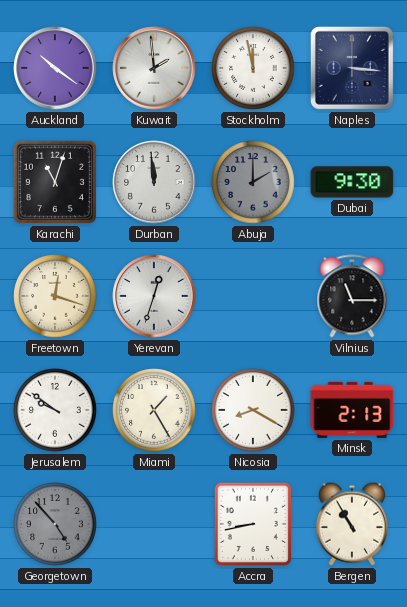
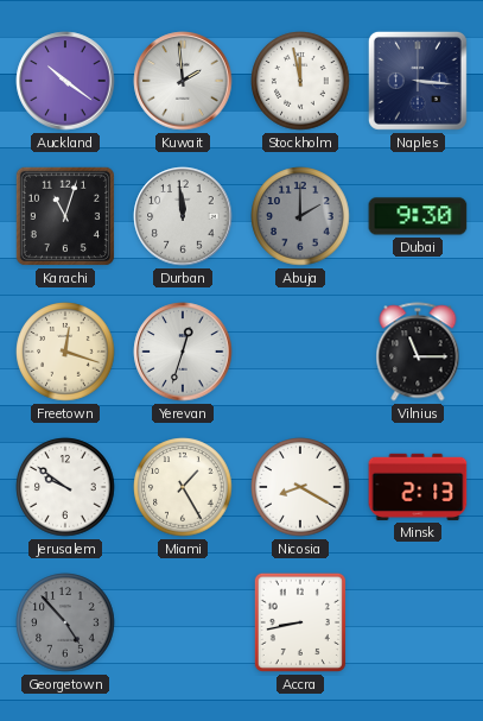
Bergen: 10:55 -> none (352, 524)
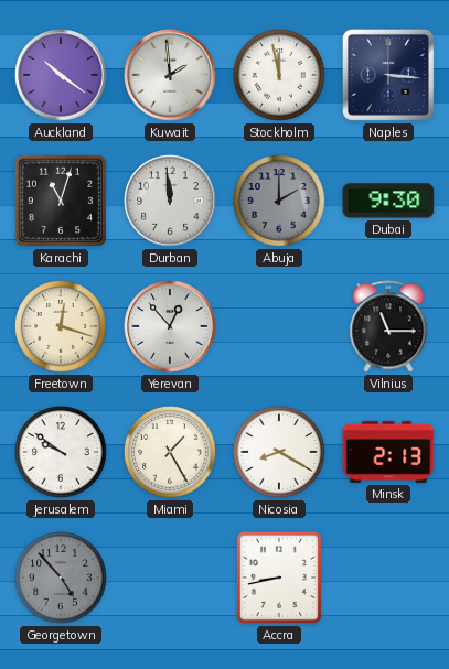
Yerevan: 12:33 -> 12:53 (170, 326)
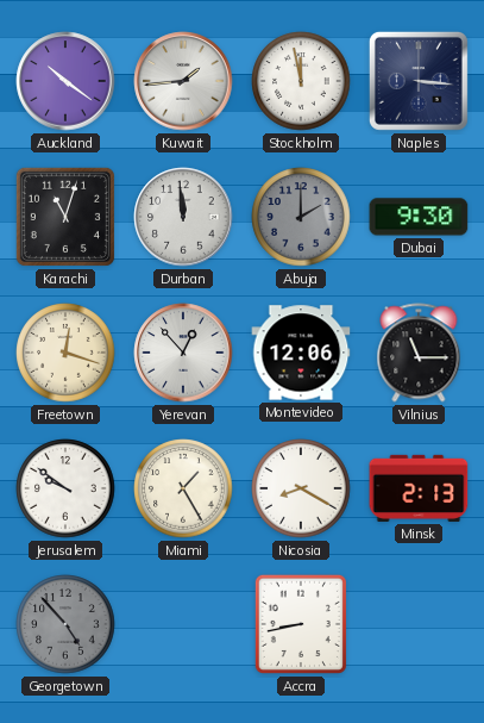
Kuwait: 1:59 -> 1:44 (183, 81)
Montevideo: none -> 12:06 (301, 353)
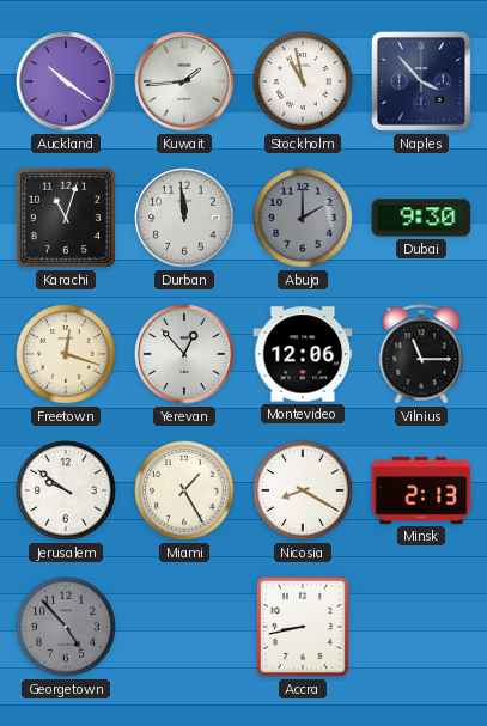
Stockholm: 11:58 -> 10:58 (303, 81)
Naples: 3:16 -> 3:53 (421, 81)
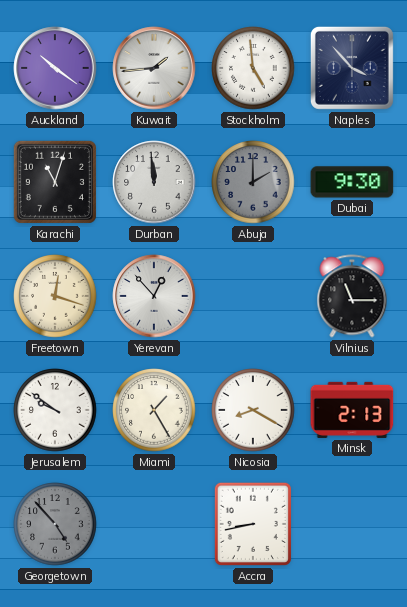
Stockholm: 10:58 -> 4:59 (253, 68)
Montevideo: 12:06 -> none (303, 354)
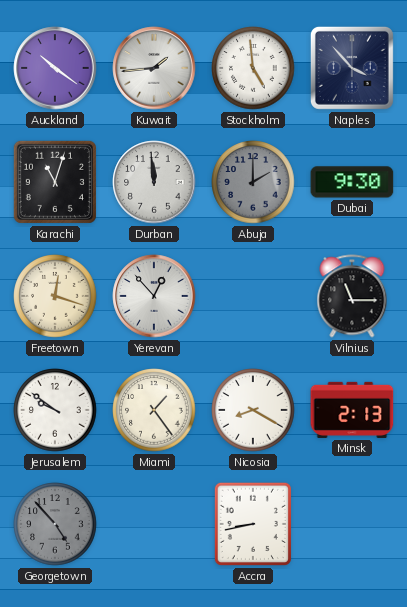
Miami: 1:25 -> 1:24 (154, 410)
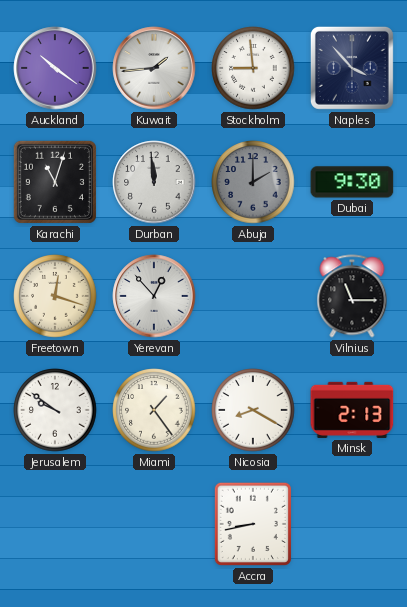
Stockholm: 4:59 -> 8:59 (253, 68)
Georgetown: 4:53 -> none (55, 524)
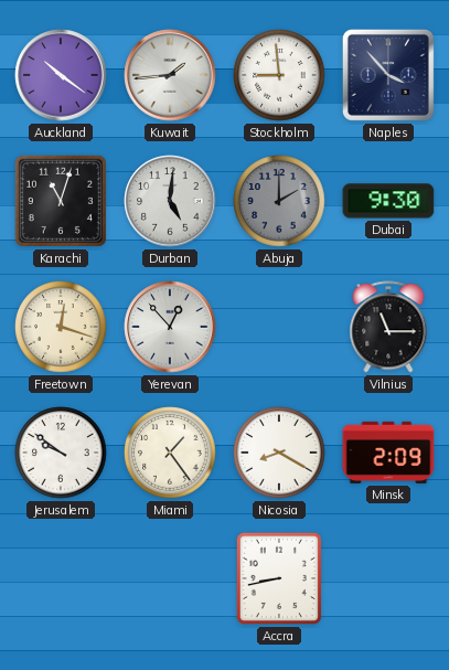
Durban: 11:59 -> 5:01 (170, 201)
Minsk: 2:13 -> 2:09 (388, 453)
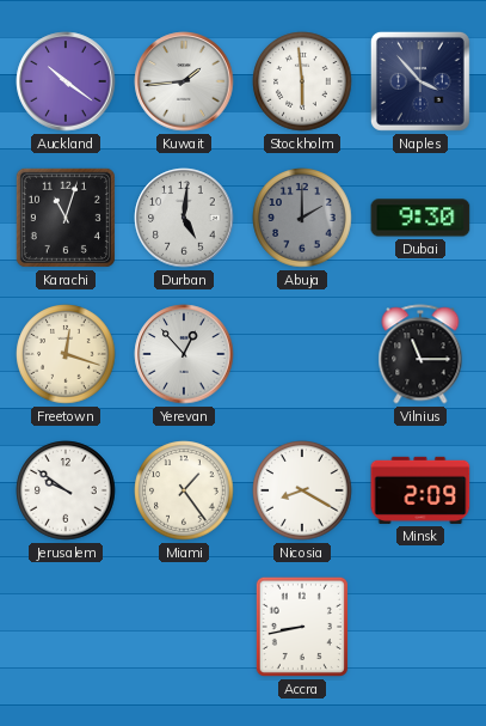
Stockholm: 8:59 -> 5:59 (302, 81)
